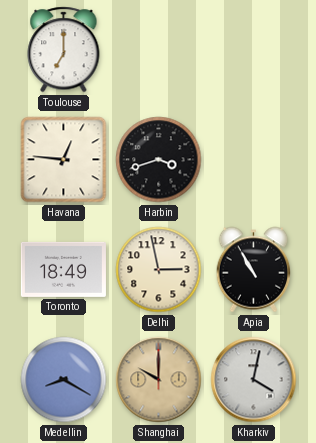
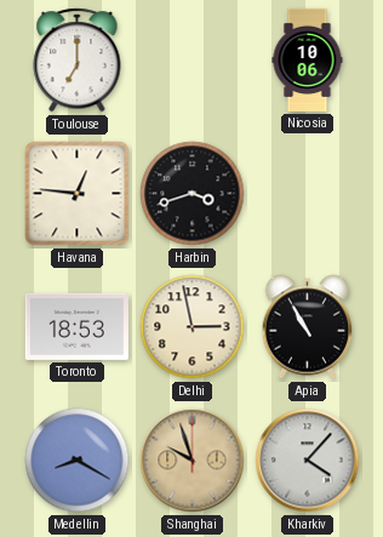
Nicosia: none -> 10:06 (308, 59)
Toronto: 18:49 -> 18:53 (76, 326)
Shanghai: 10:00 -> 9:57 (193, 461)
Kharkiv: 4:02 -> 4:07 (308, 461)
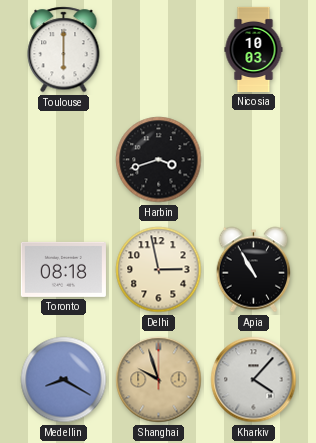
Toulouse: 7:00 -> 6:00 (64, 50)
Nicosia: 10:06 -> 10:03 (254, 49)
Havana: 12:46 -> none (78, 194)
Toronto: 18:53 -> 08:18 (63, 269)
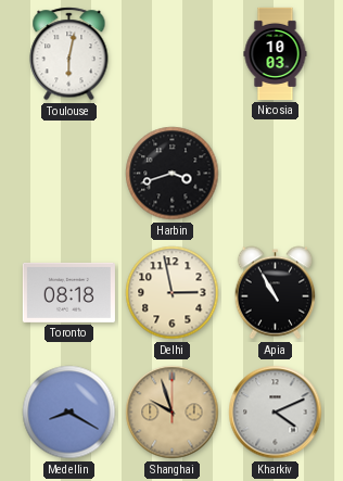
Toulouse: 6:00 -> 6:02 (69, 54)
Kharkiv: 4:07 -> 4:11 (276, 413)
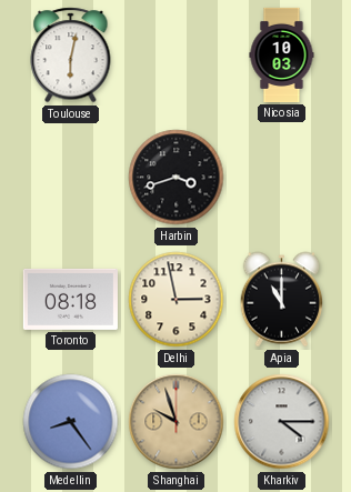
Apia: 10:55 -> 11:00 (282, 300)
Medellin: 8:20 -> 8:24 (71, 422)
Kharkiv: 4:11 -> 4:15 (282, 422)
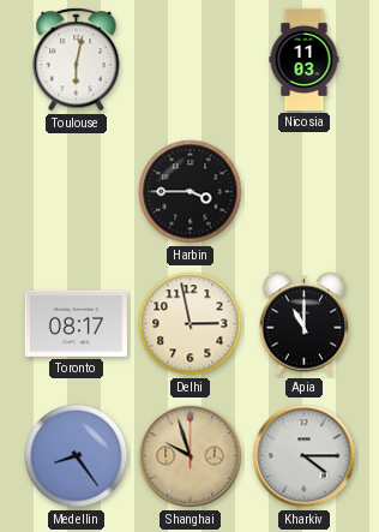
Nicosia: 10:03 -> 11:03 (305, 59)
Harbin: 3:42 -> 3:45 (191, 192)
Toronto: 08:18 -> 08:17 (76, 323)
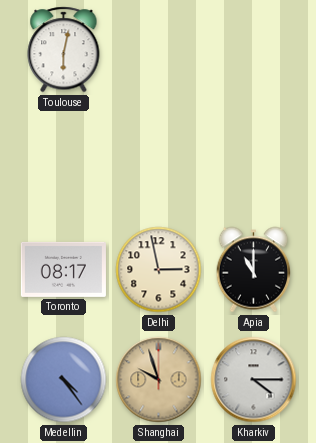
Nicosia: 11:03 -> none (305, 59)
Harbin: 3:45 -> none (191, 192)
Medellin: 8:24 -> 4:24 (64, 380)
